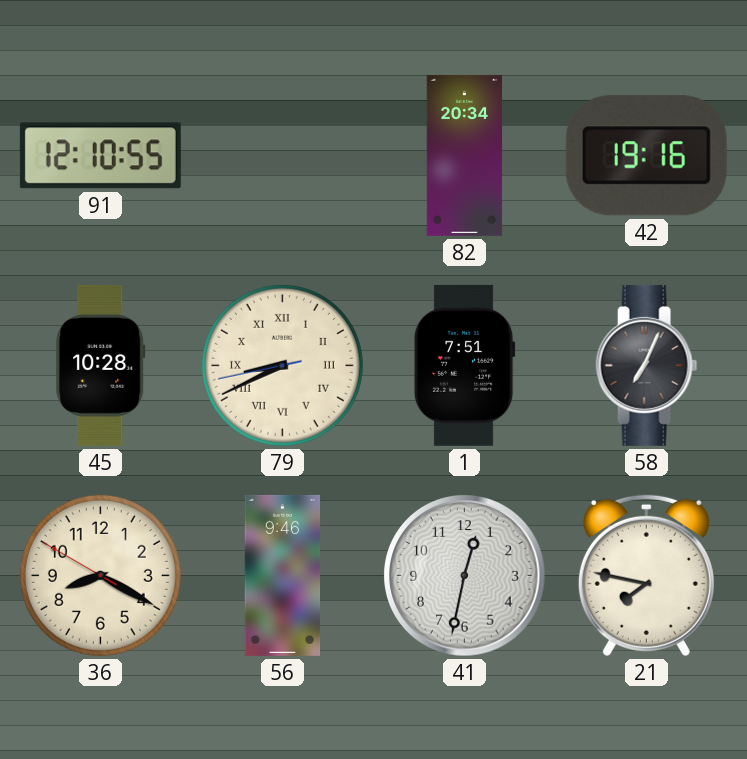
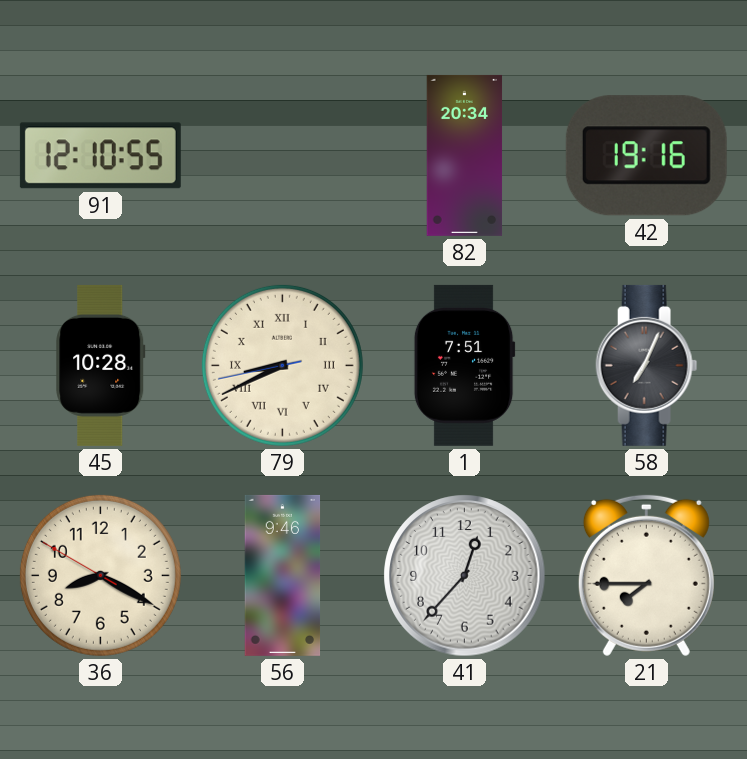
41: 12:32 -> 12:37 (465, 576)
21: 7:47 -> 7:45 (646, 575)
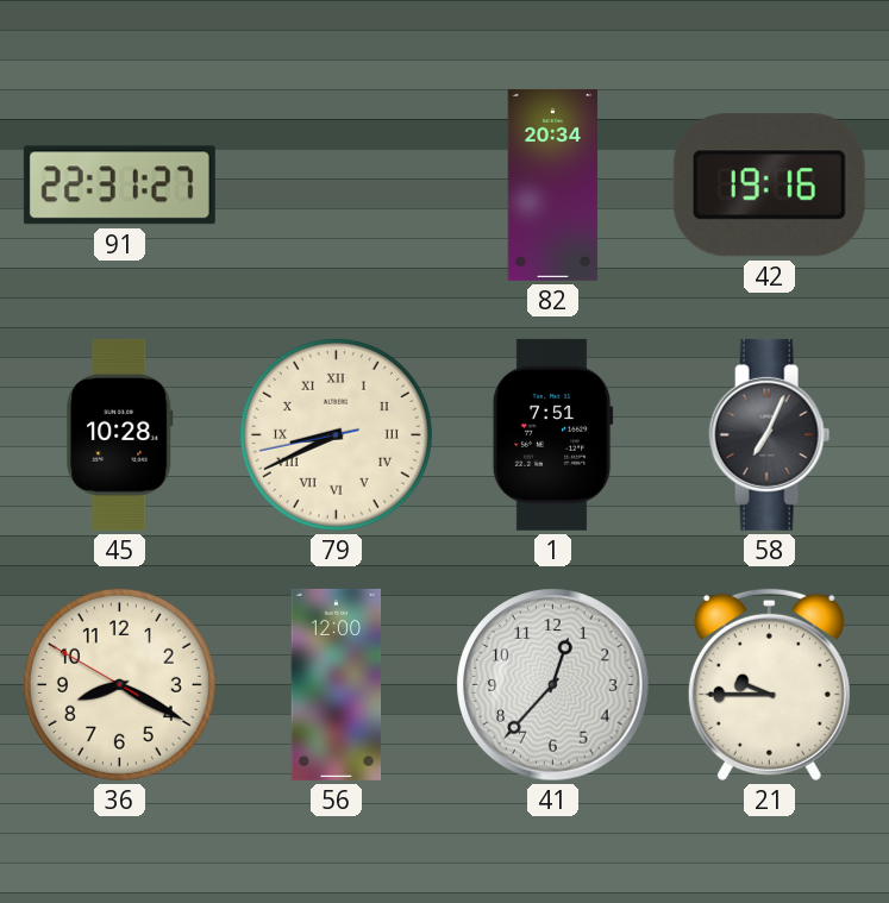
91: 12:10 -> 22:31 (119, 186)
56: 9:46 -> 12:00 (337, 684)
21: 7:45 -> 9:45 (769, 684)
